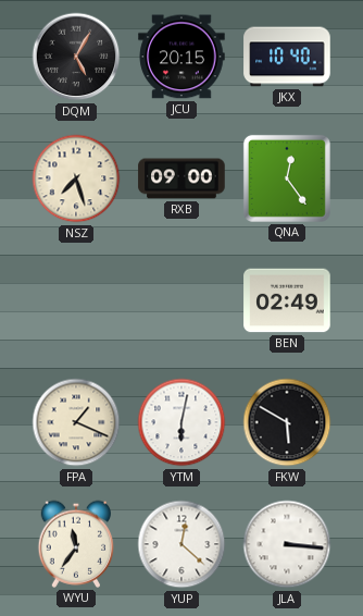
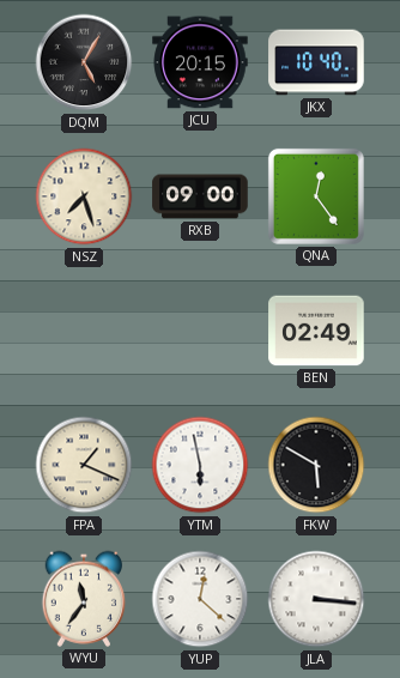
YTM: 6:02 -> 5:58 (200, 465)
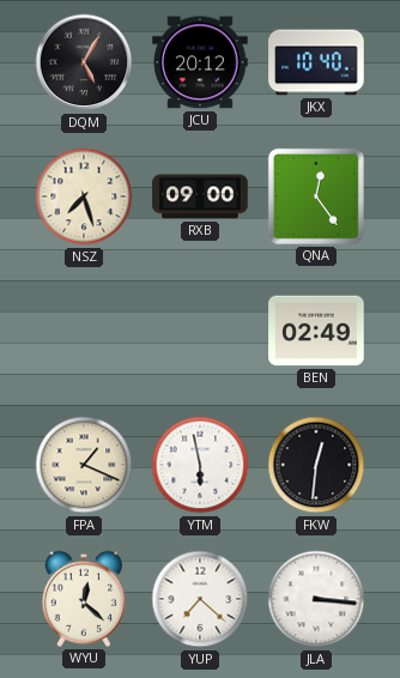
JCU: 20:15 -> 20:12 (200, 62)
FKW: 5:50 -> 12:31 (316, 465)
WYU: 11:36 -> 12:22 (84, 599)
YUP: 12:22 -> 7:22 (200, 599)
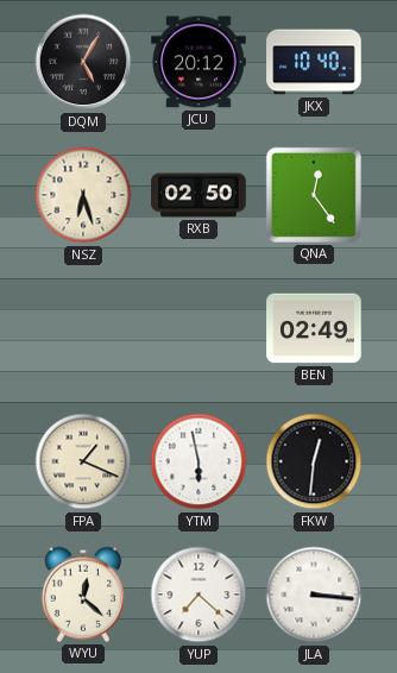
NSZ: 7:27 -> 6:27 (83, 195)
RXB: 09:00 -> 02:50 (198, 195)
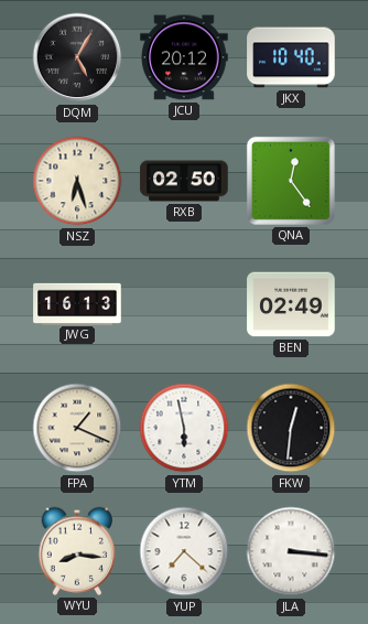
JWG: none -> 16:13 (77, 303)
WYU: 12:22 -> 8:16 (77, 551)
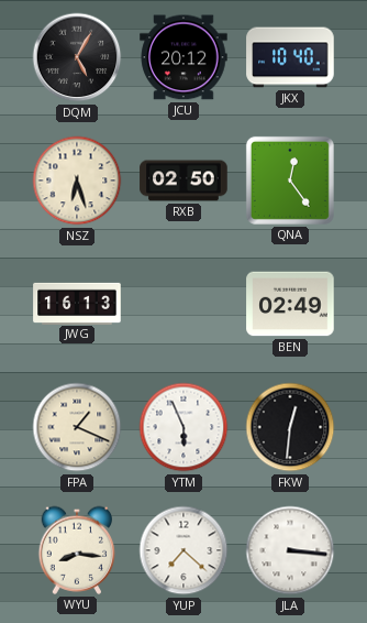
YTM: 5:58 -> 5:56 (183, 427)
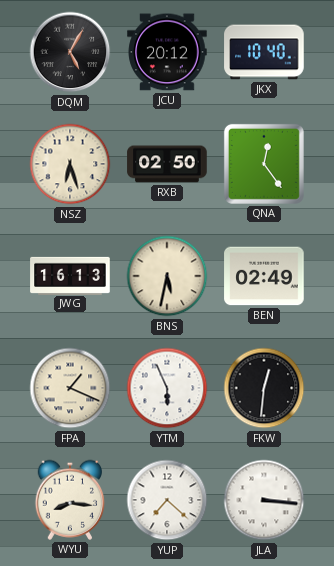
BNS: none -> 5:32 (167, 276)
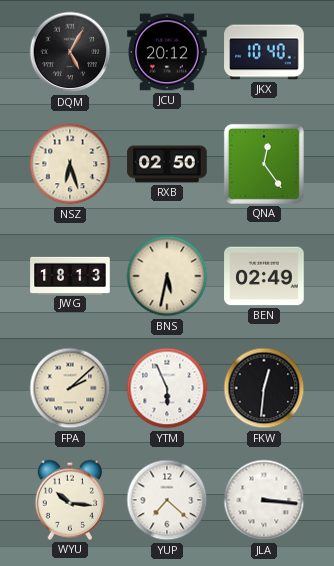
JWG: 16:13 -> 18:13 (70, 275)
FPA: 1:19 -> 2:08 (70, 388)
WYU: 8:16 -> 10:16 (70, 500)
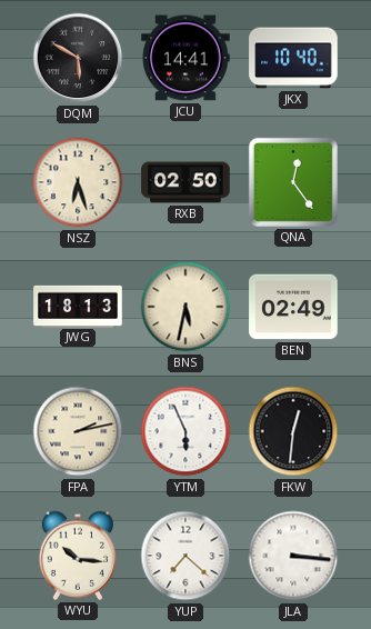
DQM: 5:05 -> 5:50 (78, 58)
JCU: 20:12 -> 14:41 (185, 58)
FPA: 2:08 -> 2:13 (78, 431)
